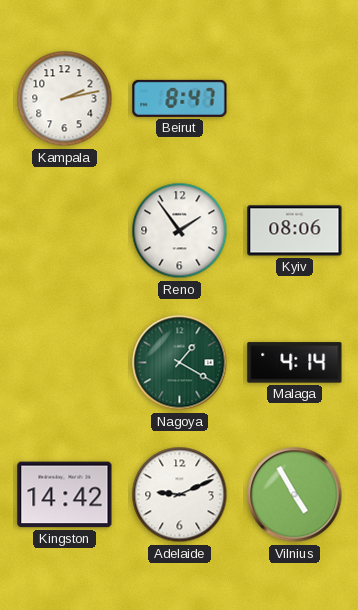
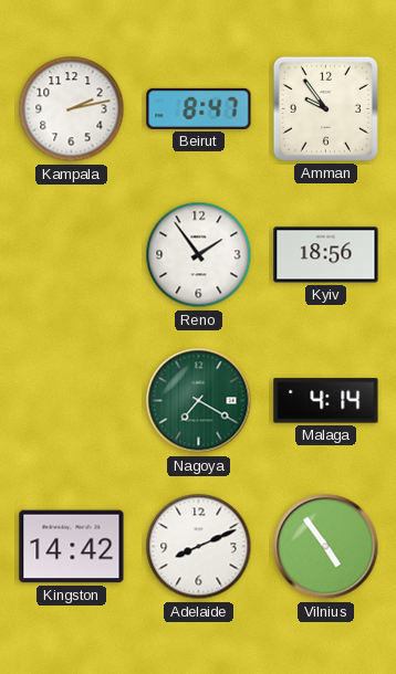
Amman: none -> 9:54 (325, 108)
Kyiv: 08:06 -> 18:56 (326, 255)
Nagoya: 1:20 -> 7:20 (199, 401)
Adelaide: 9:11 -> 8:11 (199, 547)
Vilnius: 4:55 -> 4:54 (326, 547)
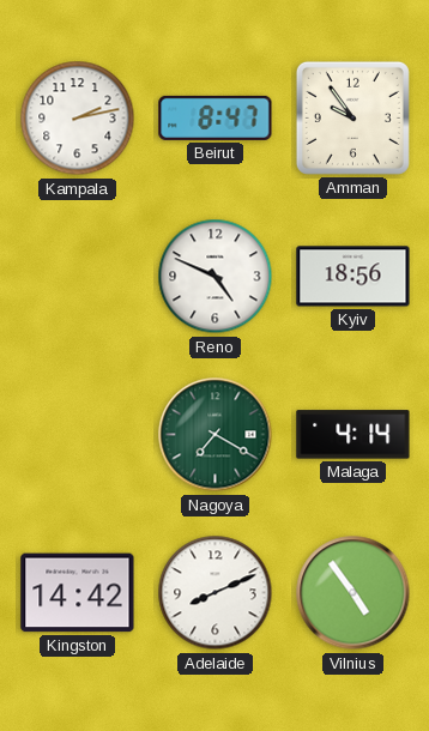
Reno: 1:54 -> 4:49 (216, 277)
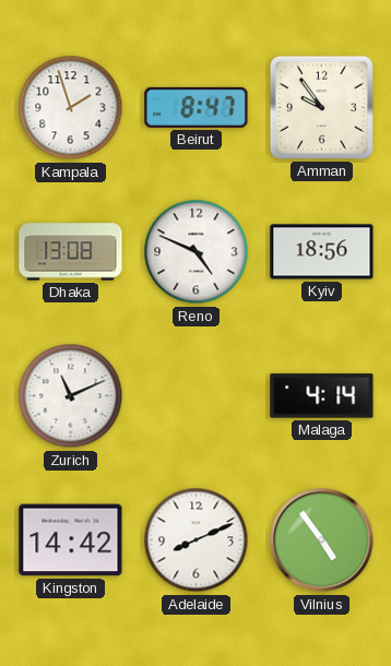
Kampala: 2:13 -> 1:57 (71, 108)
Dhaka: none -> 13:08 (71, 252)
Zurich: none -> 11:11 (71, 396)
Nagoya: 7:20 -> none (216, 435)
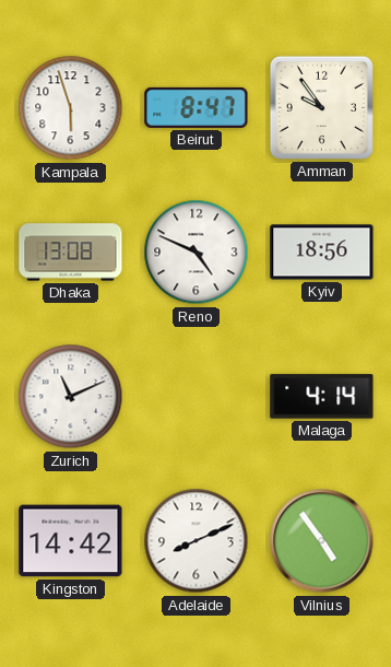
Kampala: 1:57 -> 5:57 (71, 108)
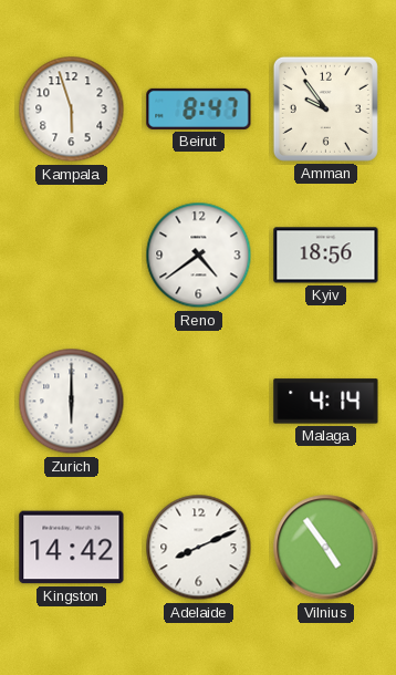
Dhaka: 13:08 -> none (71, 253)
Reno: 4:49 -> 4:39 (199, 256)
Zurich: 11:11 -> 6:00 (72, 402)
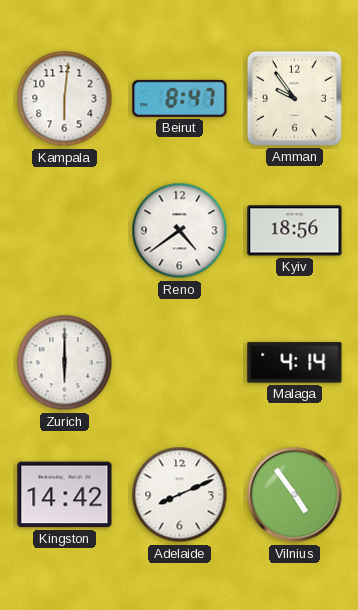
Kampala: 5:57 -> 6:01 (65, 99)
